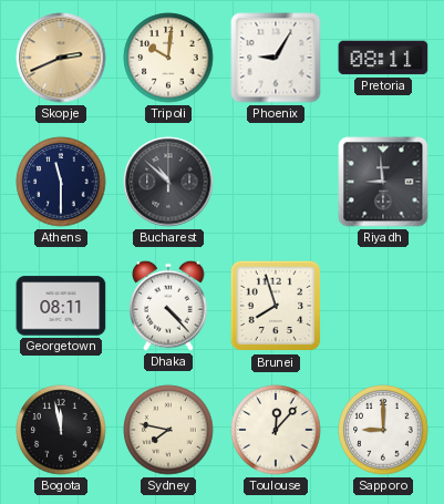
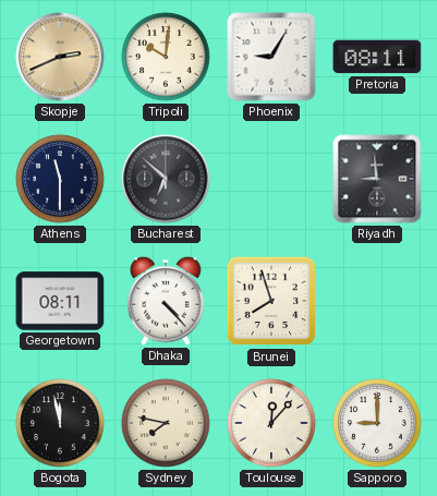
Bucharest: 10:52 -> 6:52 (166, 179)
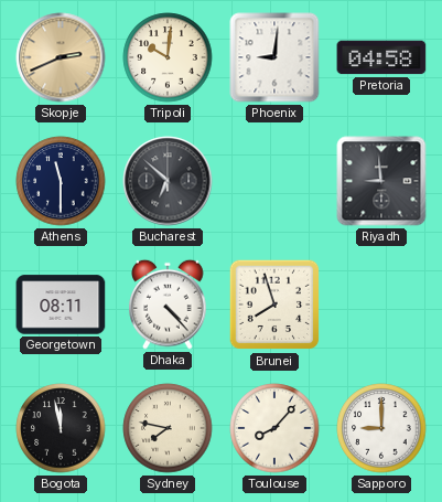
Phoenix: 9:05 -> 9:01 (274, 57)
Pretoria: 08:11 -> 04:58 (381, 57)
Toulouse: 12:07 -> 8:07 (274, 428)
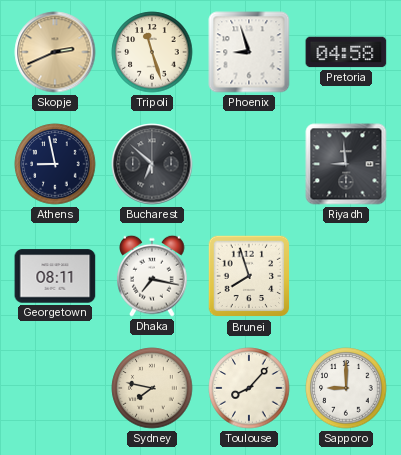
Tripoli: 10:01 -> 11:27 (152, 52)
Phoenix: 9:01 -> 8:57 (249, 52)
Athens: 11:30 -> 8:58 (55, 164)
Dhaka: 4:23 -> 7:17 (152, 276)
Bogota: 11:58 -> none (61, 428)
